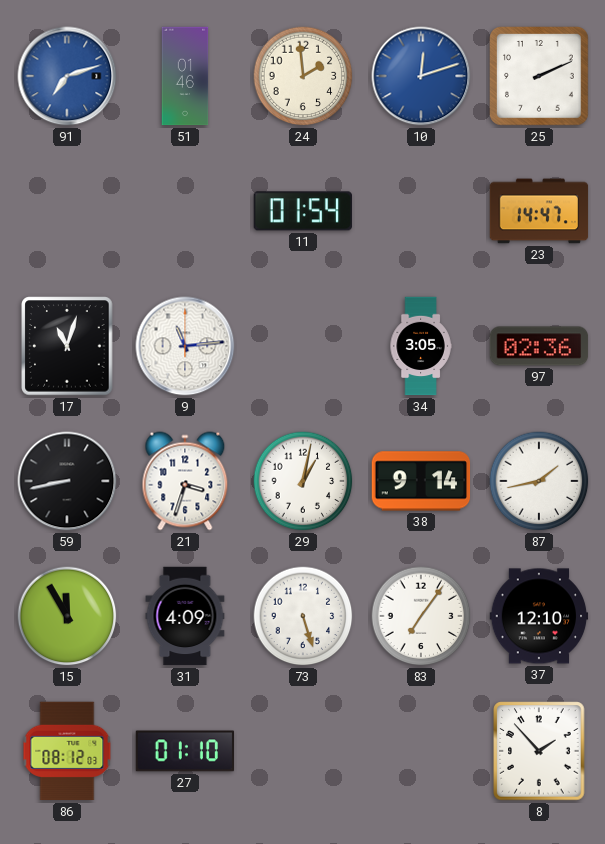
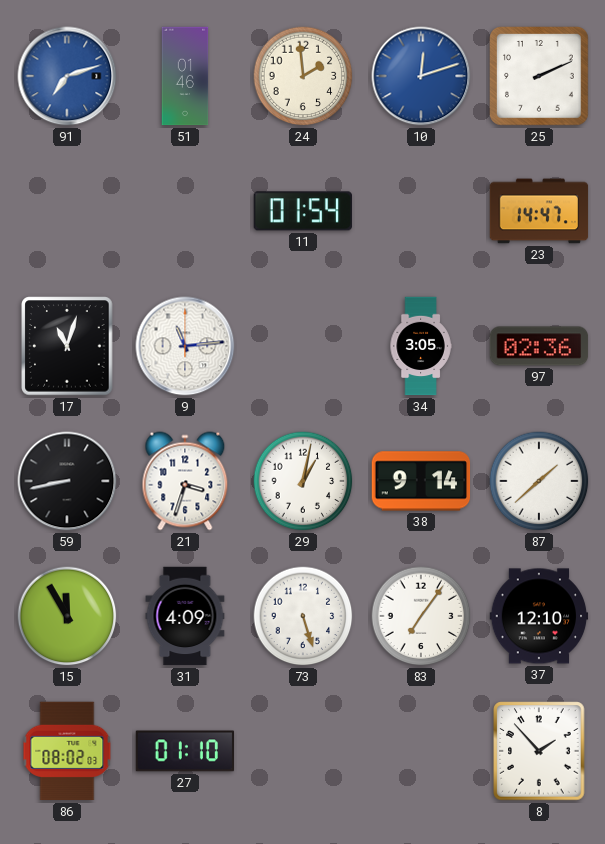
87: 1:43 -> 1:38 (539, 481)
86: 08:12 -> 08:02 (67, 751)
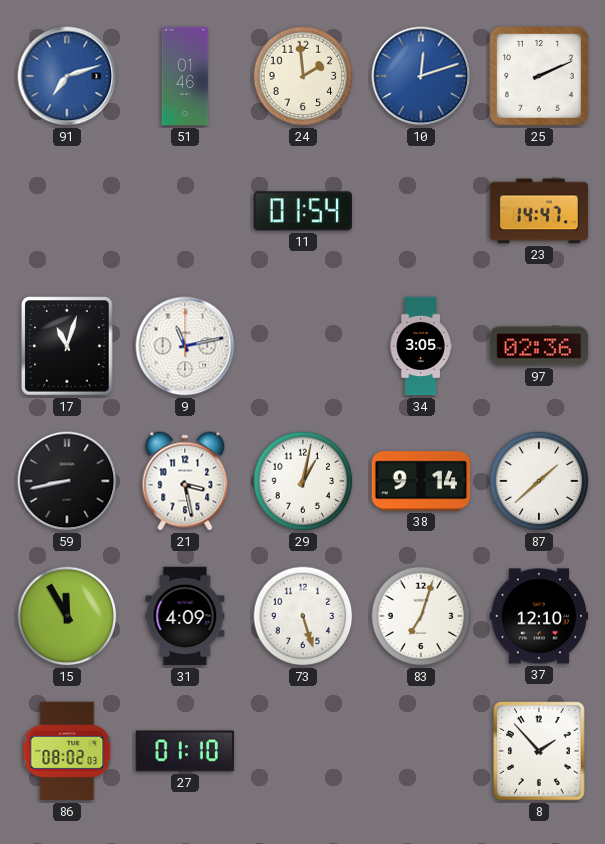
9: 11:14 -> 11:13 (185, 346)
21: 3:33 -> 3:28 (185, 481)
83: 7:06 -> 7:03 (421, 616)
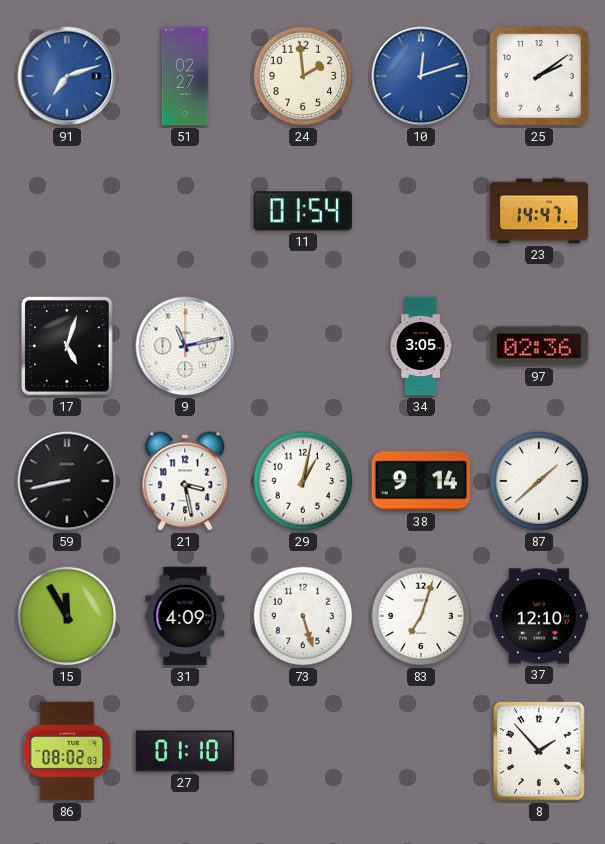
51: 01:46 -> 02:27 (185, 76)
25: 2:11 -> 2:09 (540, 77)
17: 11:03 -> 5:03 (67, 346)
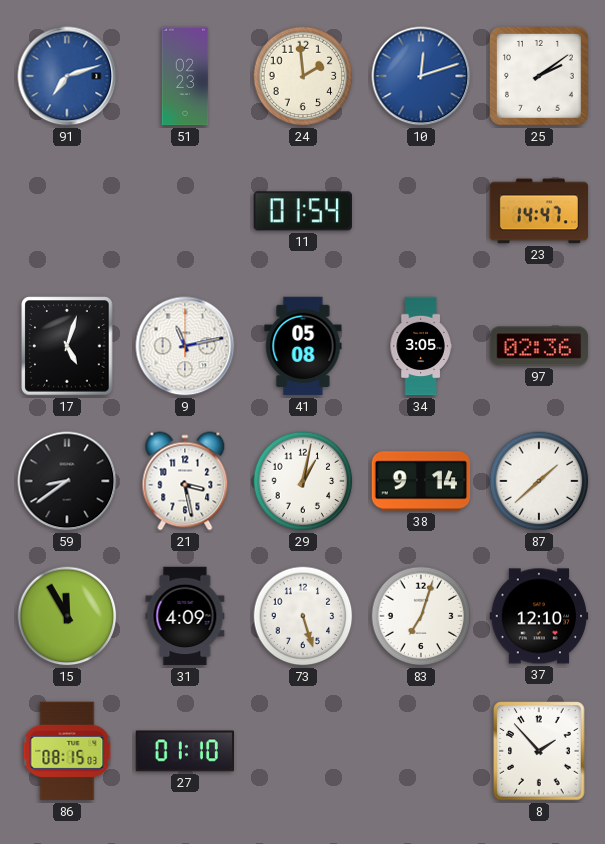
51: 02:27 -> 02:23 (185, 76)
41: none -> 05:08 (303, 346)
59: 8:43 -> 8:39 (67, 481)
86: 08:02 -> 08:15 (67, 751)
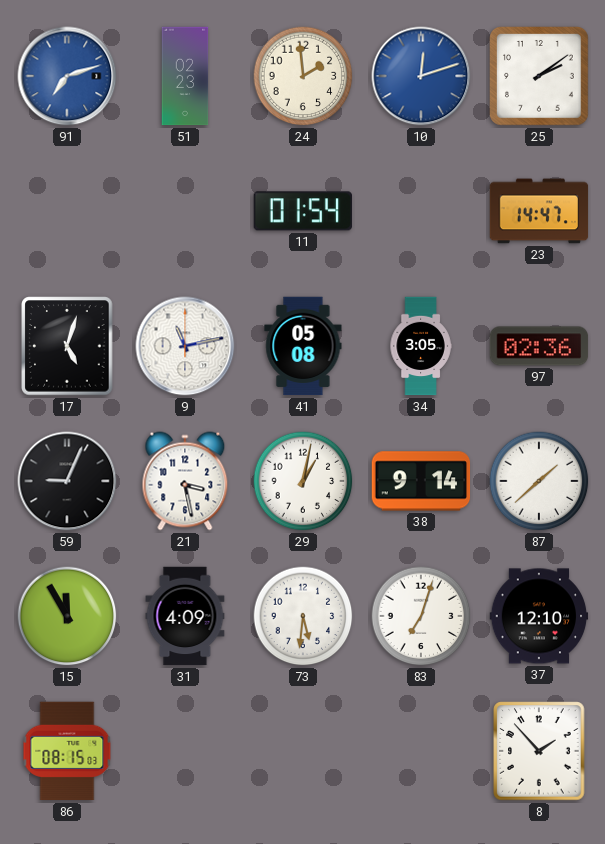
59: 8:39 -> 9:04 (67, 481)
73: 5:27 -> 5:31 (303, 616)
27: 01:10 -> none (185, 751)
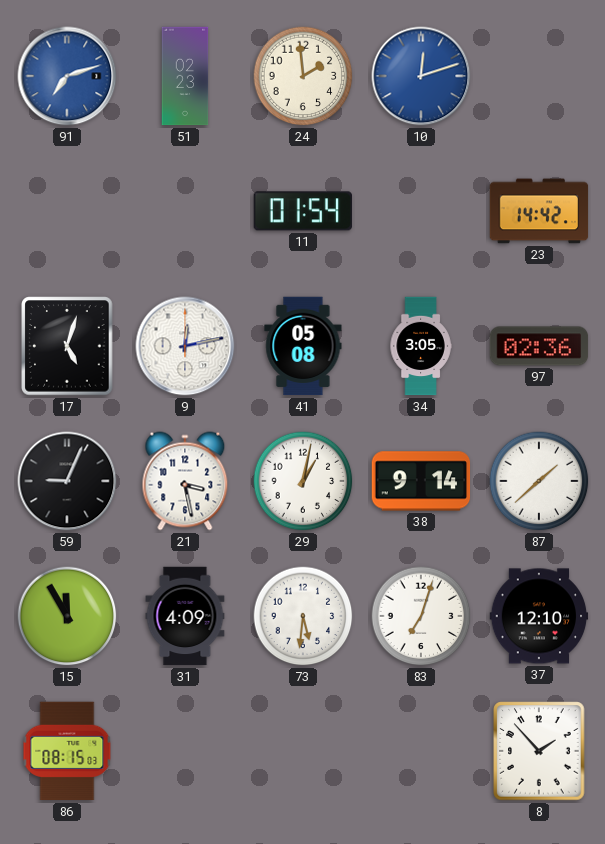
25: 2:09 -> none (540, 77)
23: 14:47 -> 14:42 (539, 211)
9: 11:13 -> 12:13 (185, 346)
